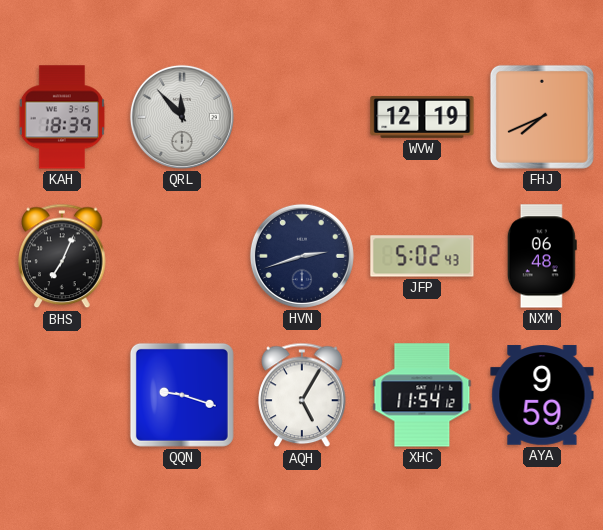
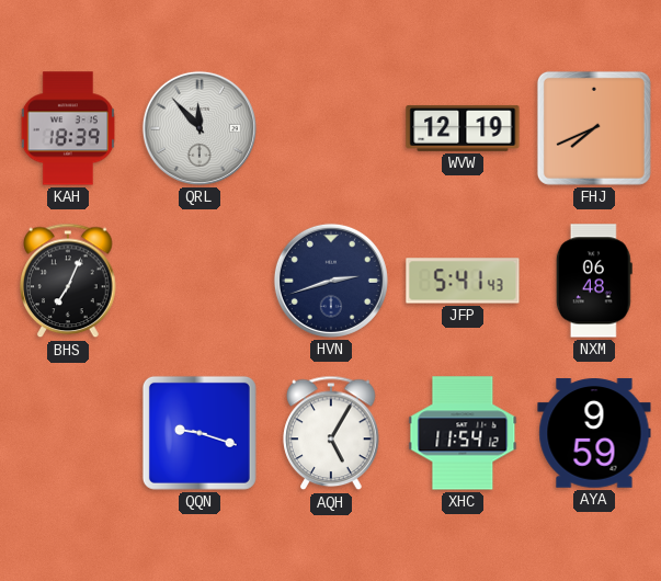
JFP: 5:02 -> 5:41 (463, 281)
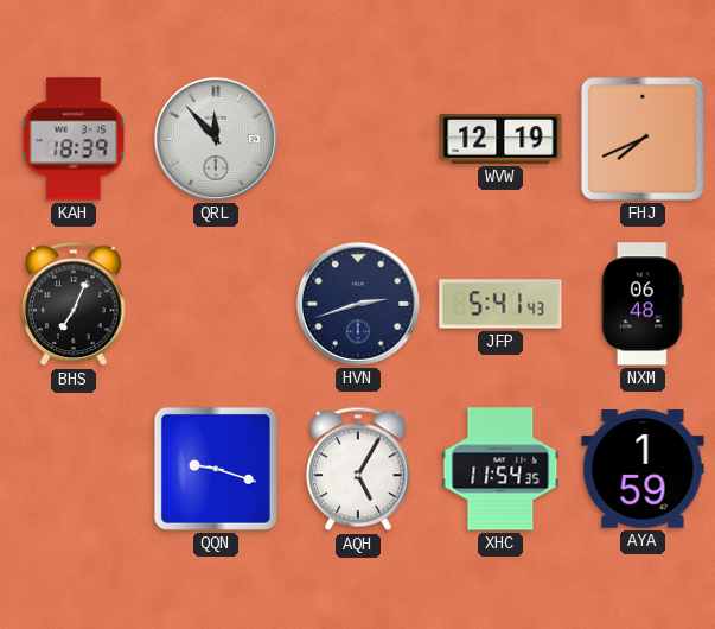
XHC: 11:54:12 -> 11:54:35 (500, 469)
AYA: 9:59 -> 1:59 (643, 469)
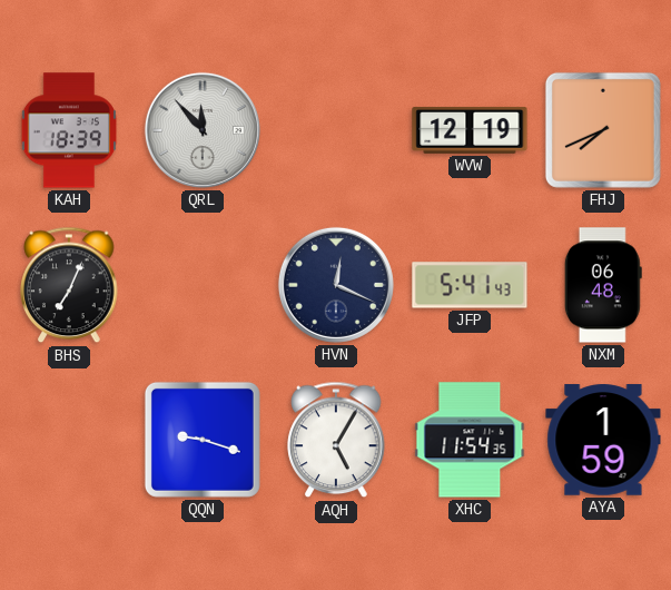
HVN: 2:42 -> 12:19 (336, 285)
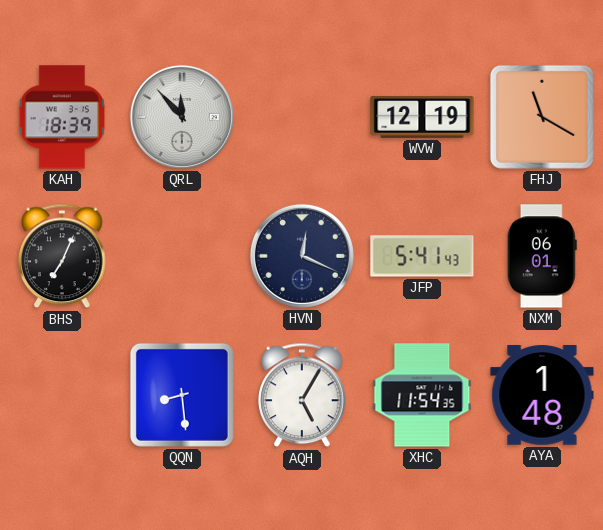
FHJ: 7:41 -> 11:20 (542, 117)
NXM: 06:48 -> 06:01 (542, 256)
QQN: 9:18 -> 8:29 (182, 395)
AYA: 1:59 -> 1:48 (542, 395)
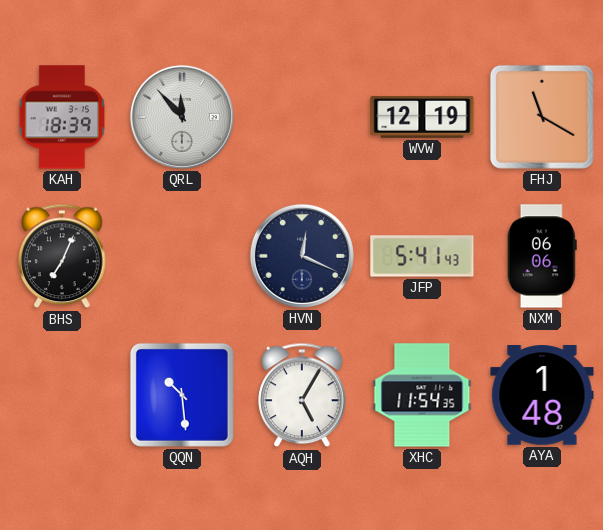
NXM: 06:01 -> 06:06 (542, 256)
QQN: 8:29 -> 10:29 (182, 395)
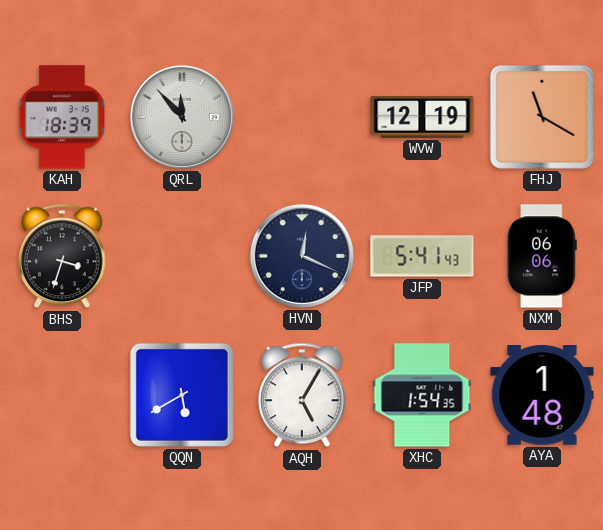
BHS: 7:04 -> 3:33 (62, 256)
QQN: 10:29 -> 5:40 (182, 395)
XHC: 11:54 -> 1:54 (422, 395)
